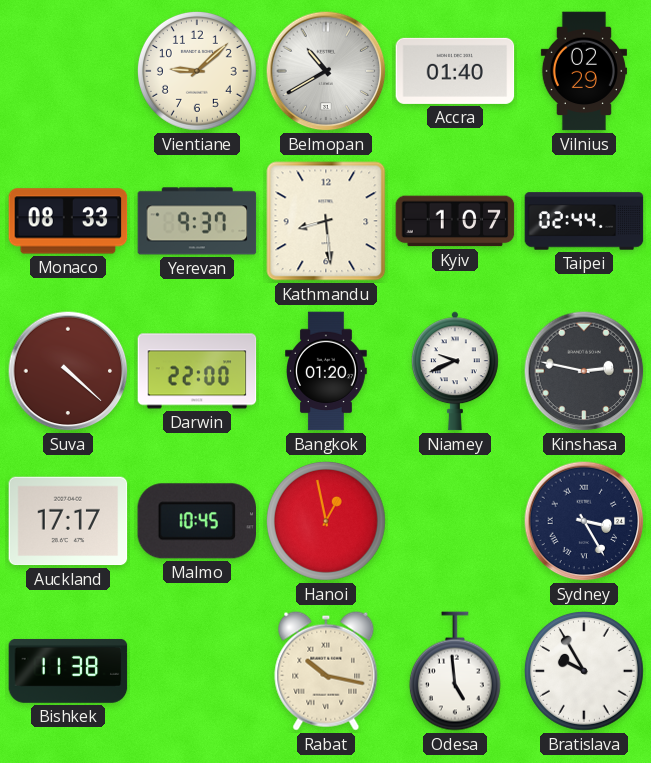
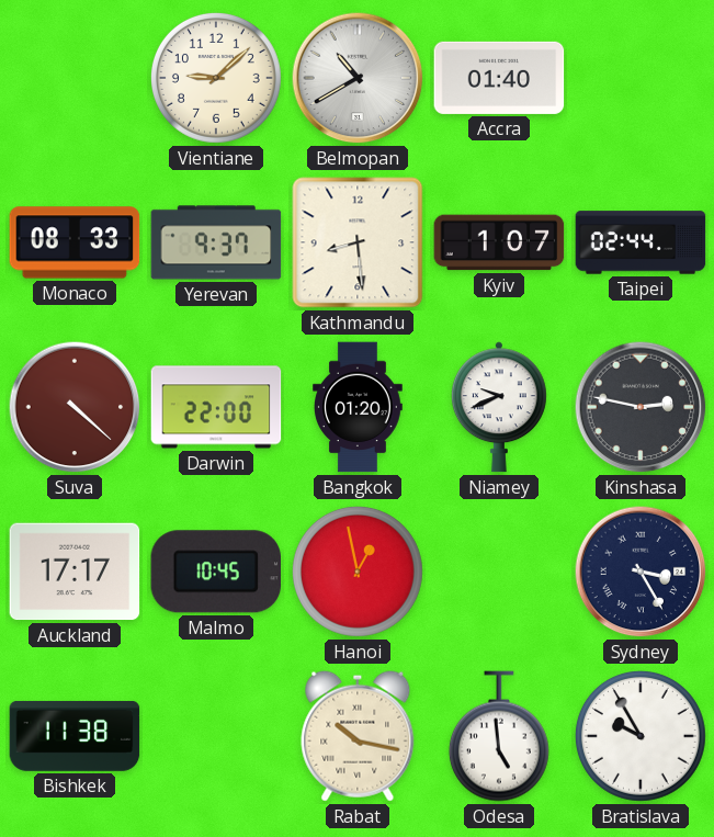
Vilnius: 02:29 -> none (584, 71)
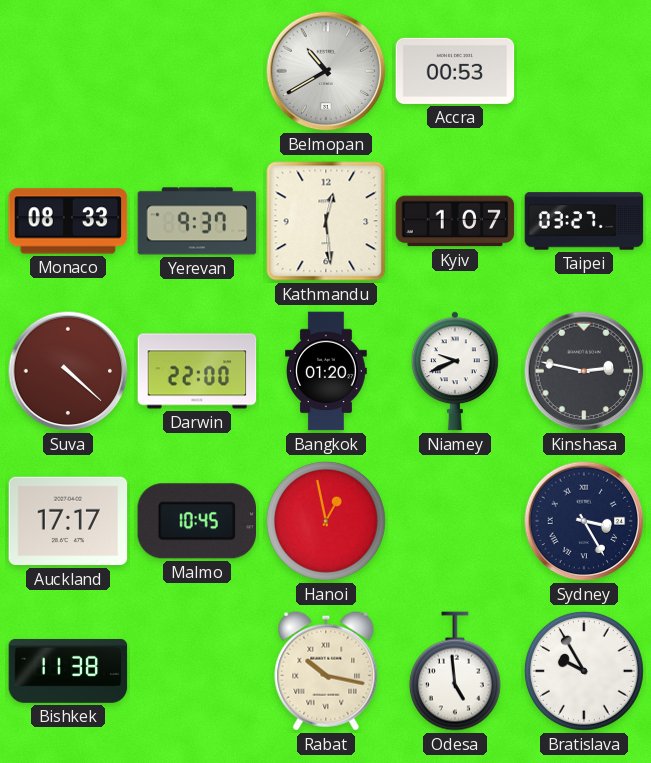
Vientiane: 9:08 -> none (216, 78)
Accra: 01:40 -> 00:53 (455, 71)
Kathmandu: 8:29 -> 12:29 (326, 221)
Taipei: 02:44 -> 03:27 (584, 221)
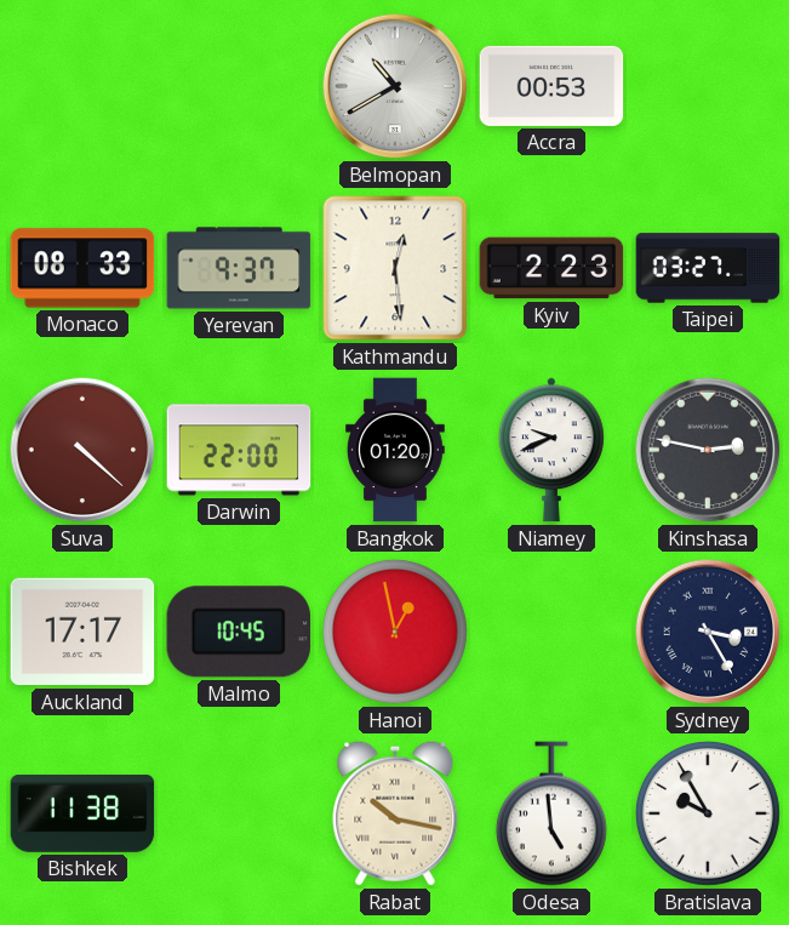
Kyiv: 1:07 -> 2:23 (551, 268)
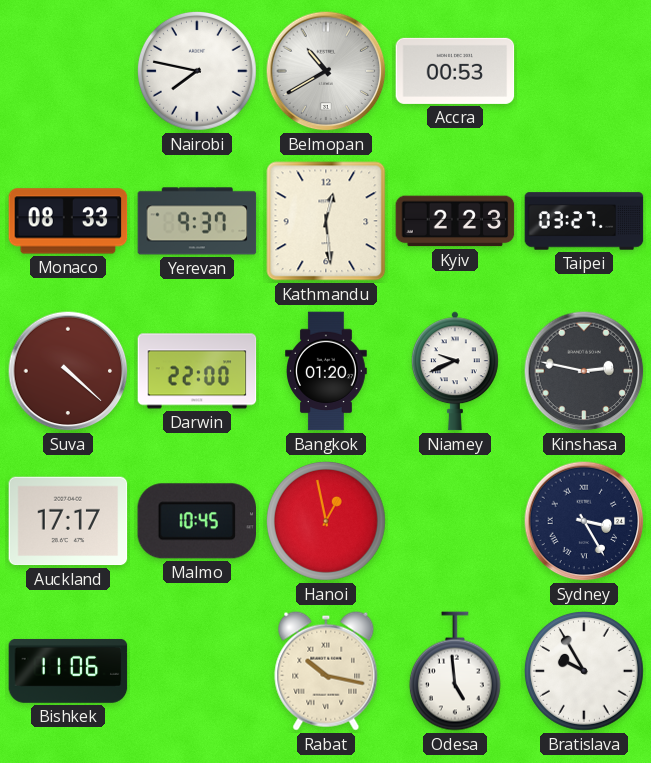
Nairobi: none -> 7:47 (197, 71)
Bishkek: 11:38 -> 11:06 (68, 671)
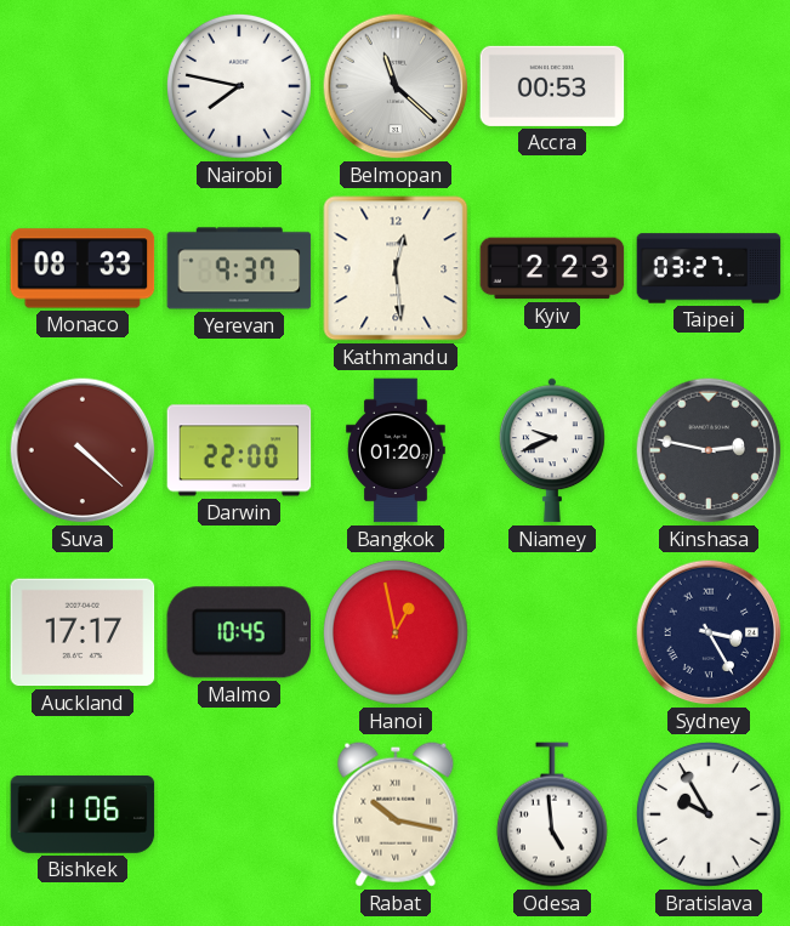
Belmopan: 10:40 -> 11:22 (396, 86)
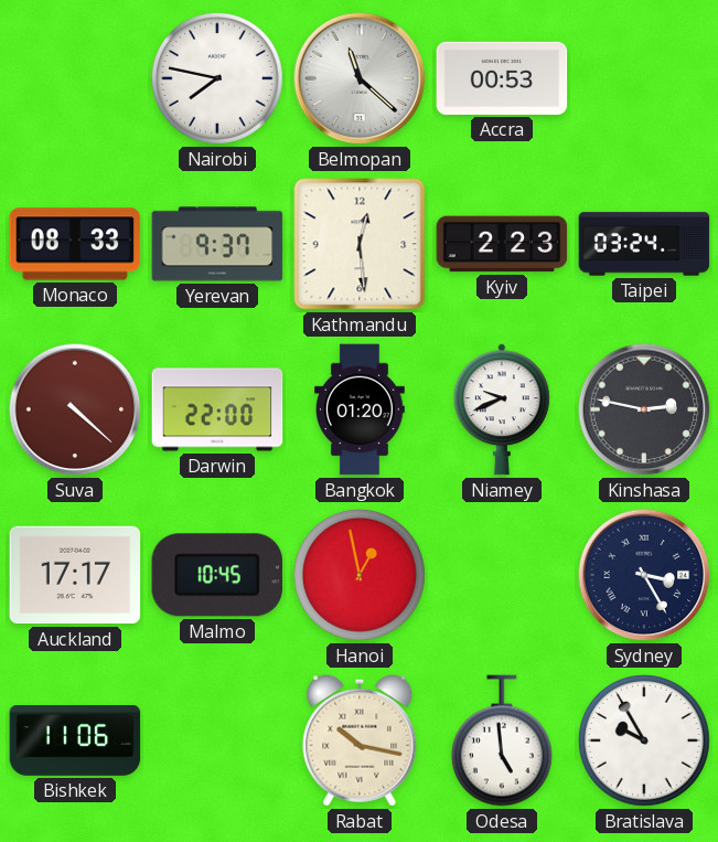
Taipei: 03:27 -> 03:24 (644, 244)
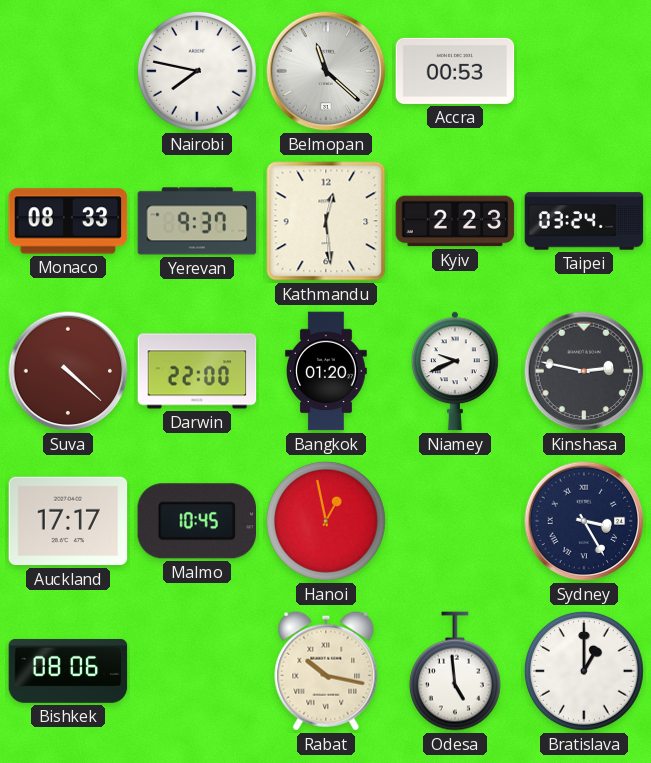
Bishkek: 11:06 -> 08:06 (68, 671)
Bratislava: 9:55 -> 1:00 (584, 671)
